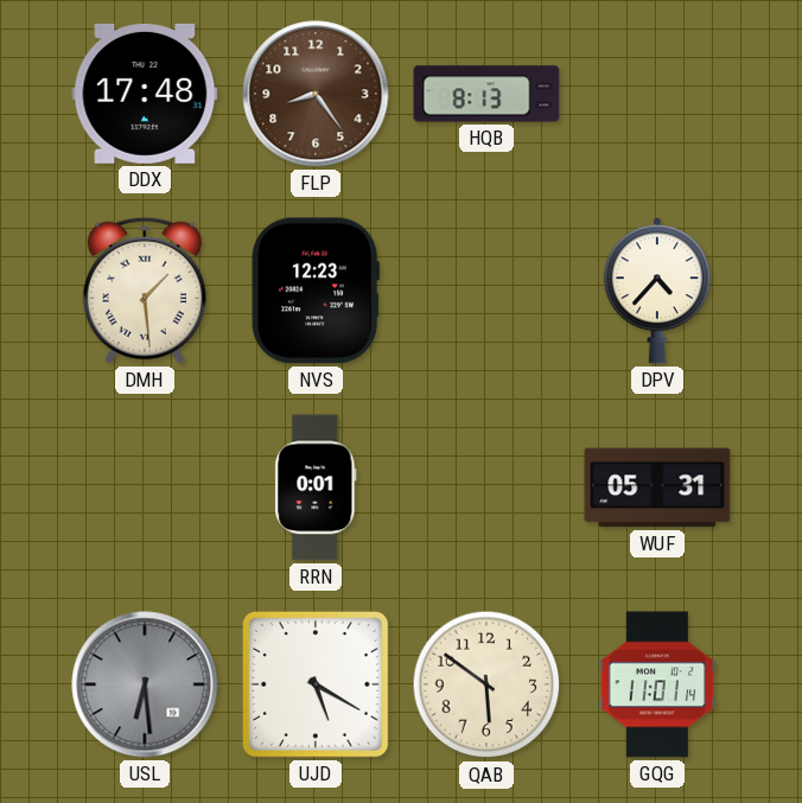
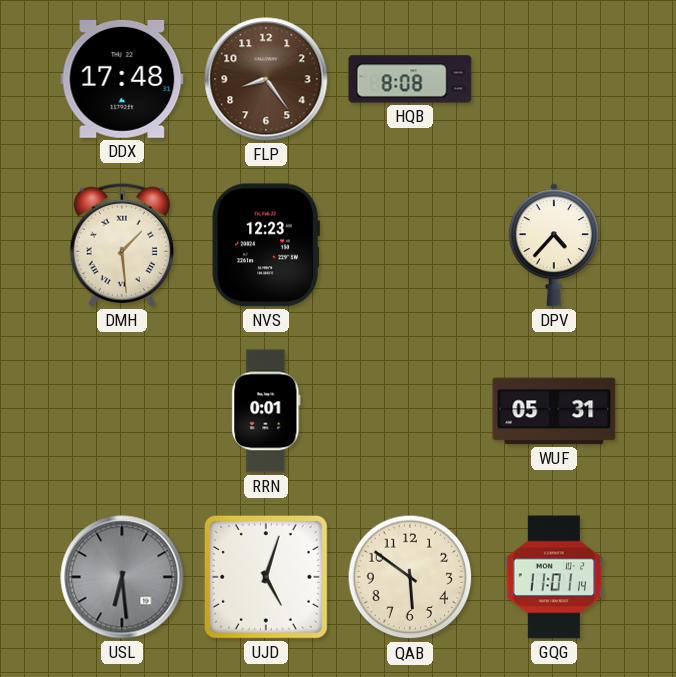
HQB: 8:13 -> 8:08 (410, 79)
UJD: 5:20 -> 5:03 (266, 577)
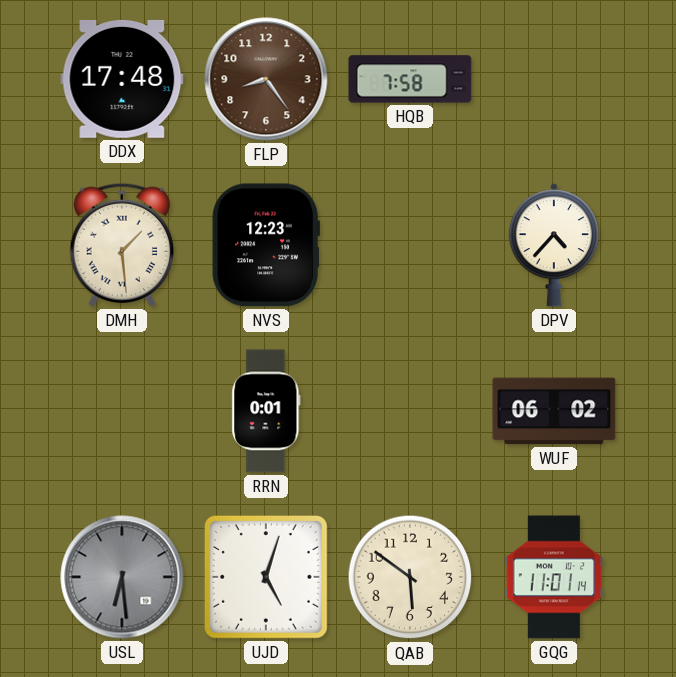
HQB: 8:08 -> 7:58 (410, 79)
WUF: 05:31 -> 06:02 (554, 411)
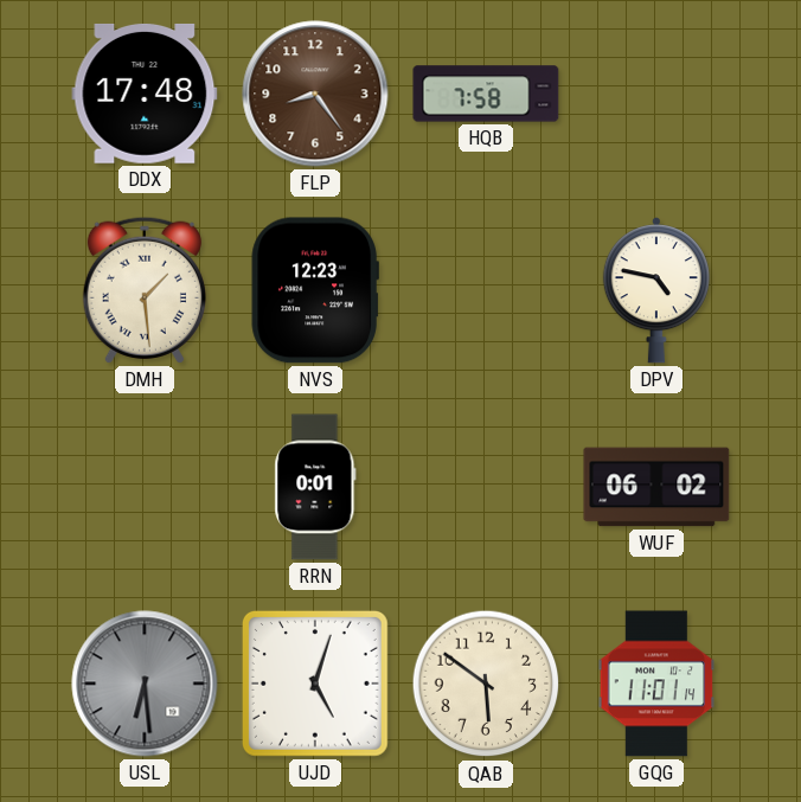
DPV: 4:37 -> 4:47 (656, 290)
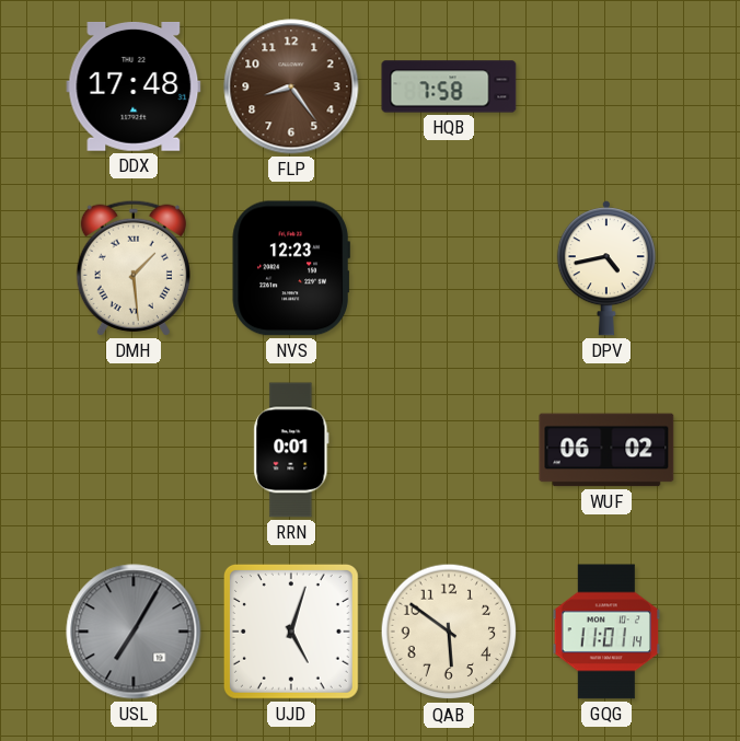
DPV: 4:47 -> 4:43 (606, 268)
USL: 6:29 -> 7:05 (134, 632)
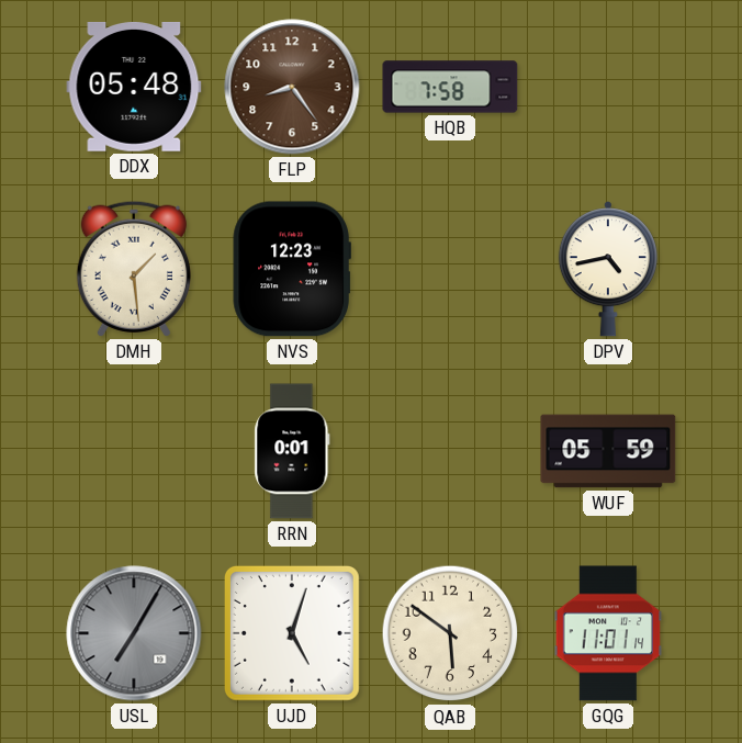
DDX: 17:48 -> 05:48 (134, 87)
WUF: 06:02 -> 05:59 (608, 451)
